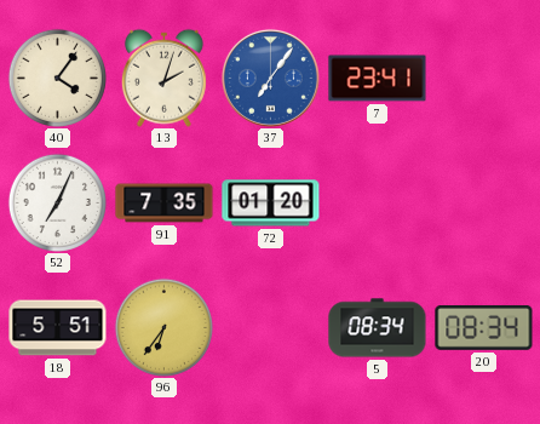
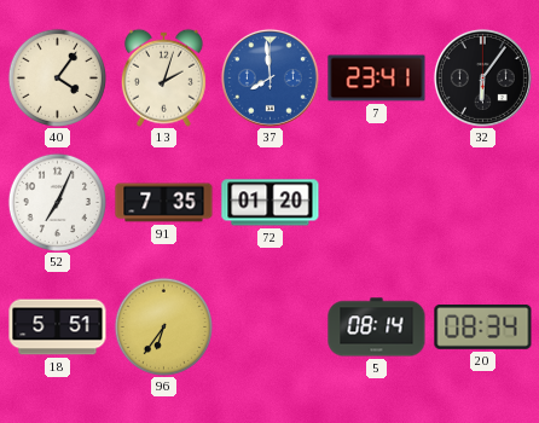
37: 7:06 -> 7:59 (269, 77)
32: none -> 6:06 (482, 77)
5: 08:34 -> 08:14 (377, 328)
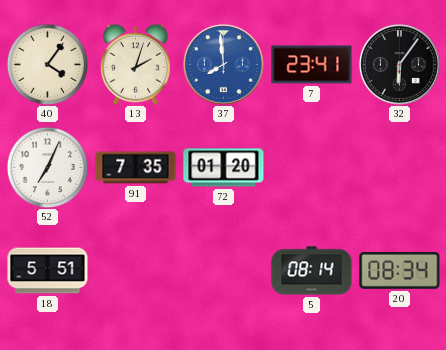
96: 6:36 -> none (163, 326)
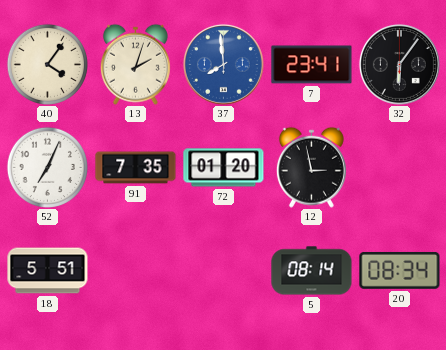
12: none -> 2:58 (311, 167)
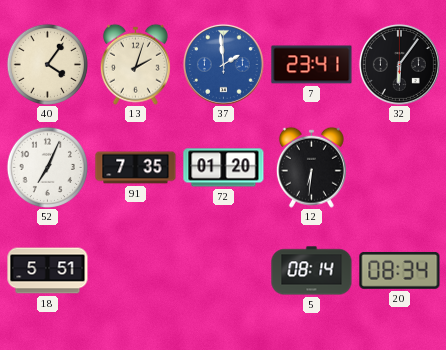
37: 7:59 -> 1:59 (223, 64)
12: 2:58 -> 6:31 (311, 167)
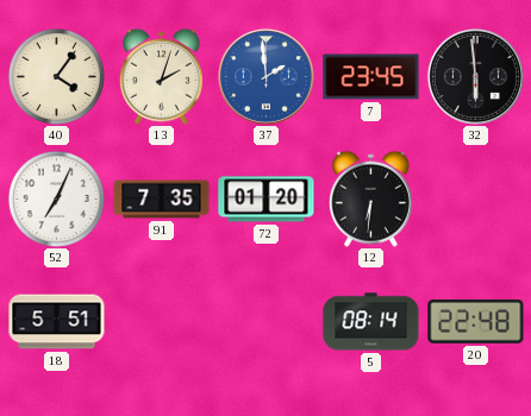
7: 23:41 -> 23:45 (371, 77)
32: 6:06 -> 5:59 (475, 76)
20: 08:34 -> 22:48 (476, 321)
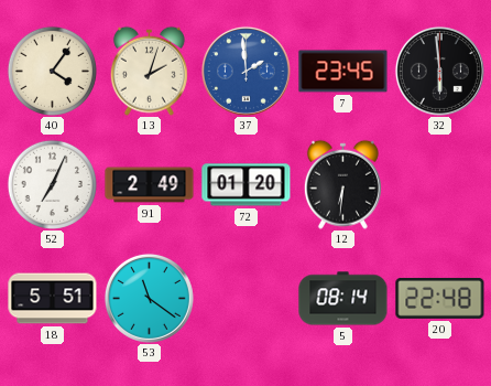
91: 7:35 -> 2:49 (150, 185)
53: none -> 11:21 (149, 298)
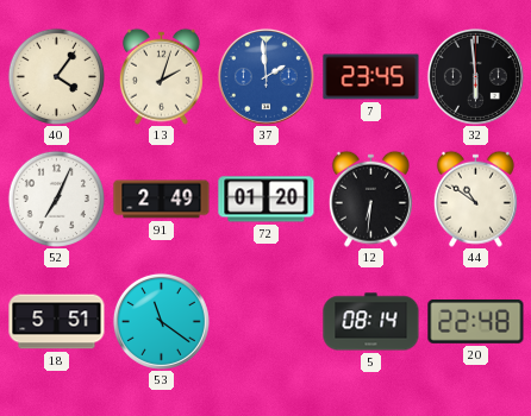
44: none -> 10:51 (475, 198)
